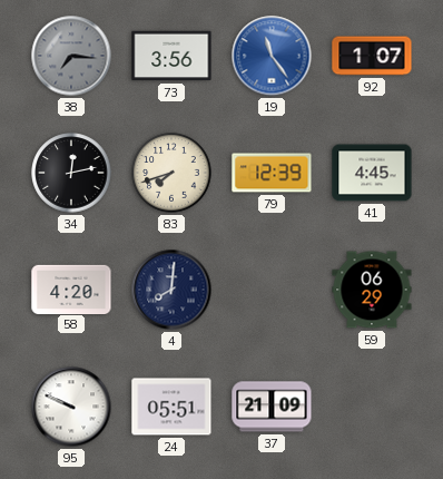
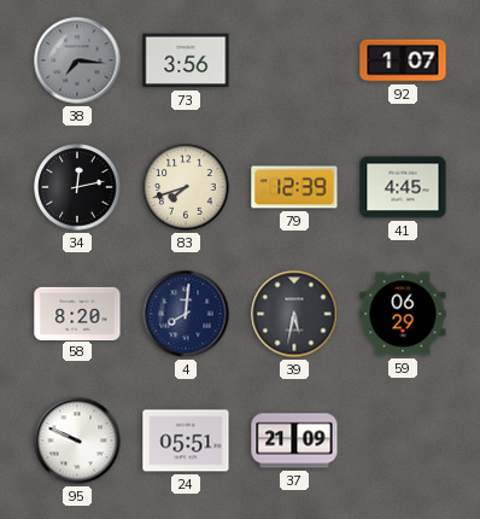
19: 11:24 -> none (272, 56)
58: 4:20 -> 8:20 (77, 313)
39: none -> 5:32 (294, 314)
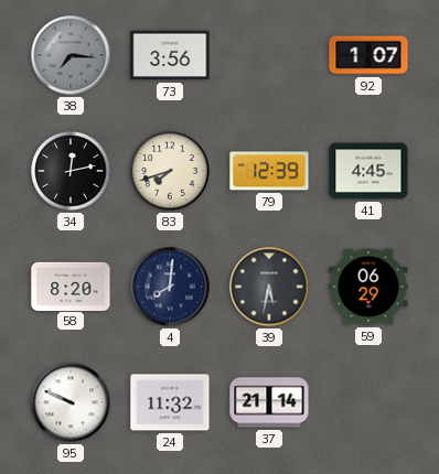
24: 05:51 -> 11:32 (170, 402)
37: 21:09 -> 21:14 (269, 402)
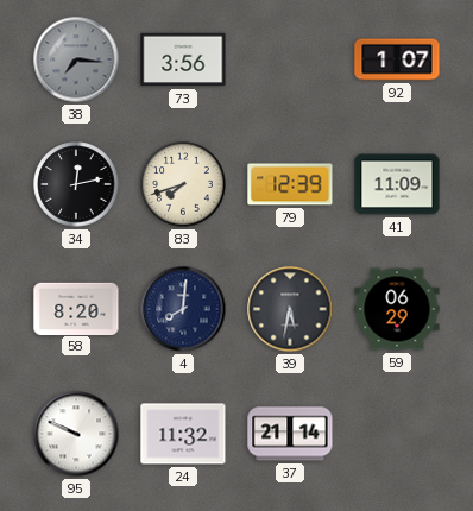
41: 4:45 -> 11:09 (397, 184)
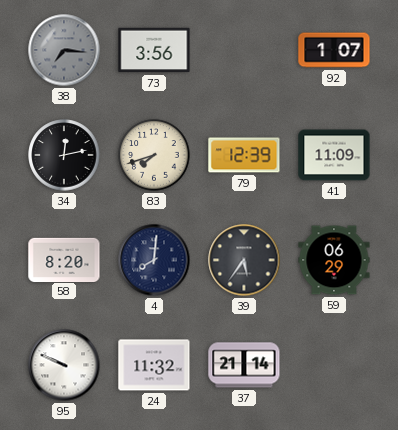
39: 5:32 -> 5:36 (244, 260)
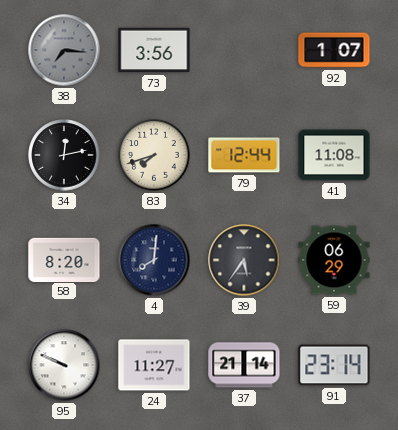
79: 12:39 -> 12:44 (244, 155)
41: 11:09 -> 11:08 (334, 155)
24: 11:32 -> 11:27 (154, 365)
91: none -> 23:14 (334, 365)
